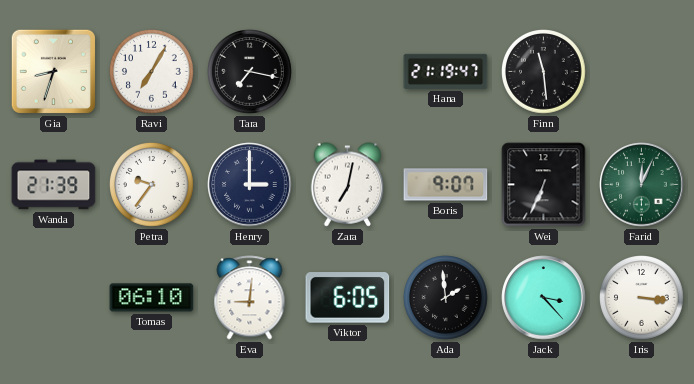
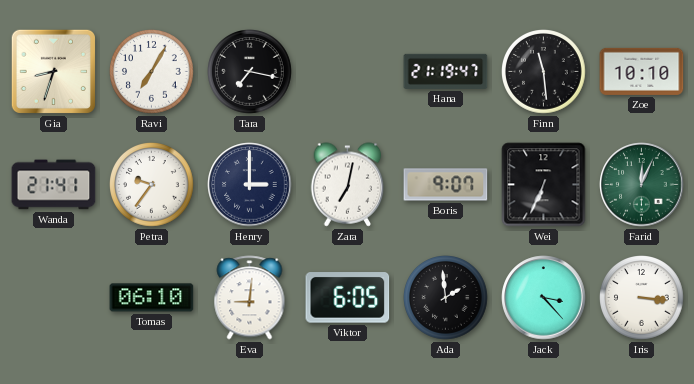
Zoe: none -> 10:10 (642, 71)
Wanda: 21:39 -> 21:41 (54, 185)
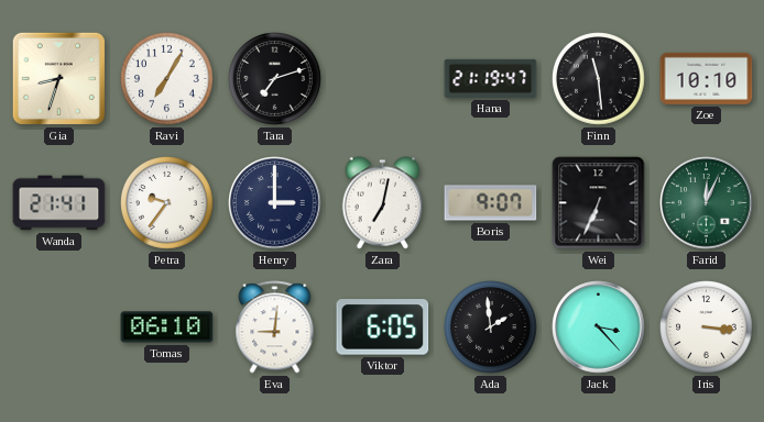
Tara: 7:17 -> 7:12 (275, 79)
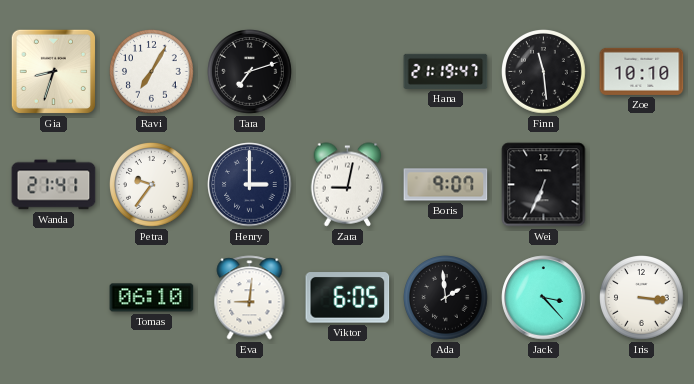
Zara: 7:02 -> 9:02 (348, 185)
Farid: 12:04 -> none (707, 203)
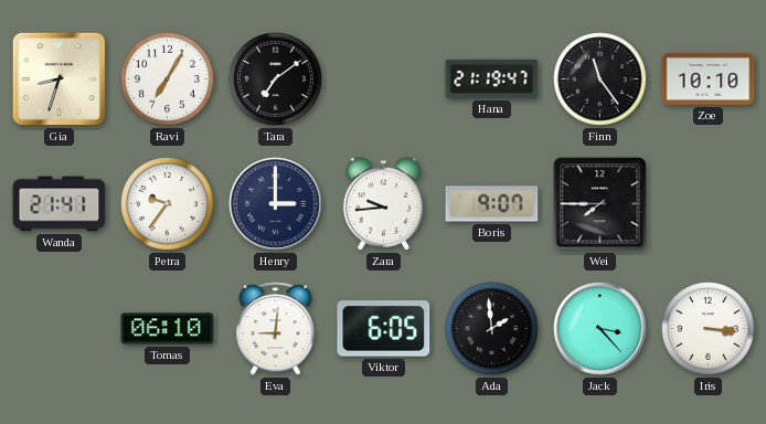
Tara: 7:12 -> 7:09 (276, 79)
Finn: 11:29 -> 11:24 (600, 79)
Zara: 9:02 -> 9:44 (384, 204)
Wei: 6:34 -> 7:45 (600, 204)
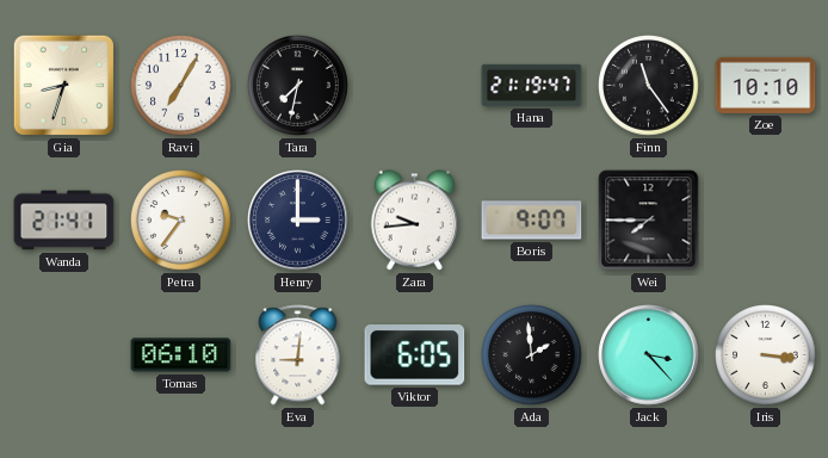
Tara: 7:09 -> 7:32 (298, 86)
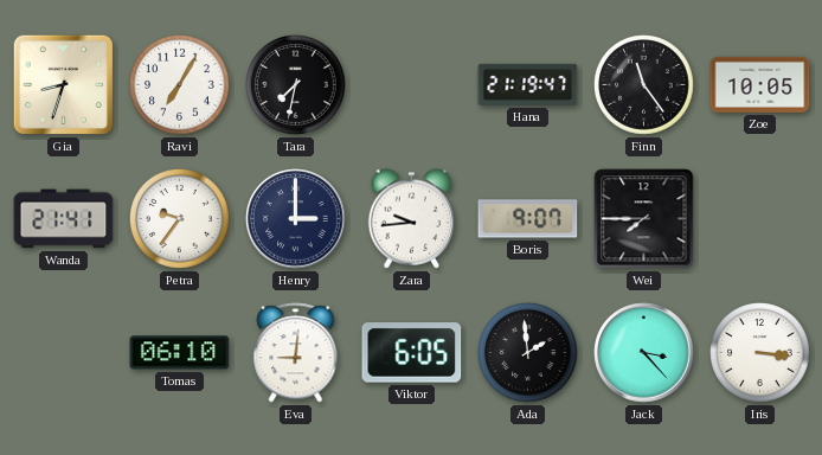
Zoe: 10:10 -> 10:05 (760, 84)
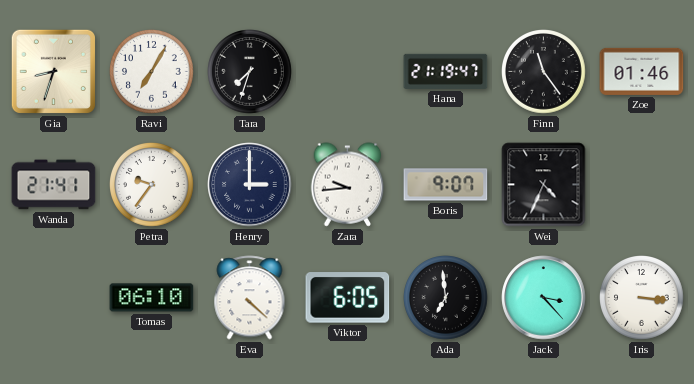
Tara: 7:32 -> 7:33 (250, 72)
Zoe: 10:05 -> 01:46 (642, 71)
Wei: 7:45 -> 4:34 (544, 185)
Eva: 9:01 -> 4:22 (250, 298)
Ada: 1:59 -> 6:59 (446, 298)
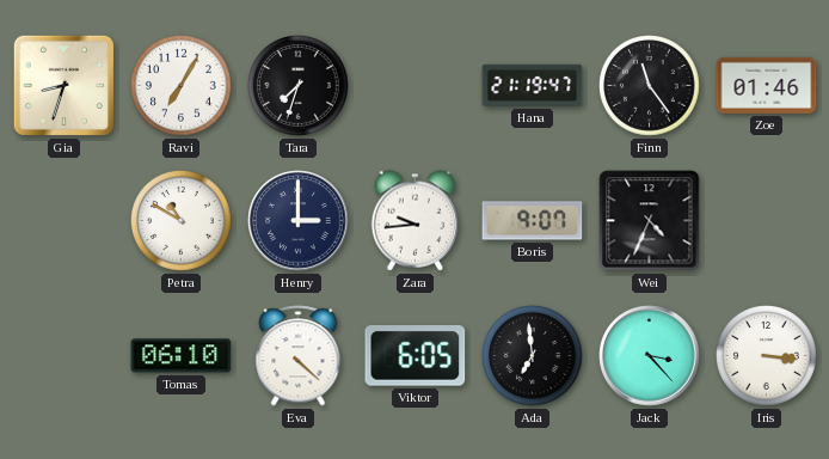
Wanda: 21:41 -> none (54, 185)
Petra: 9:36 -> 10:50 (182, 221)
